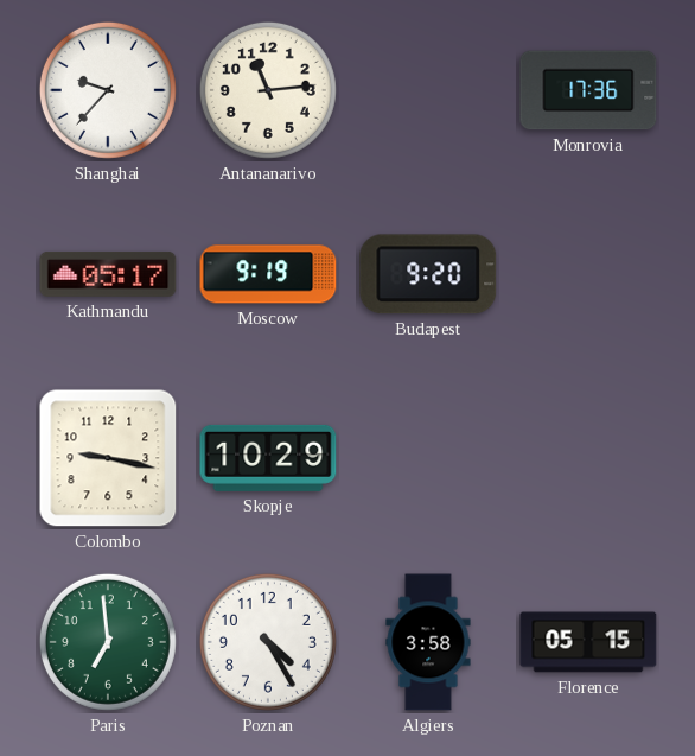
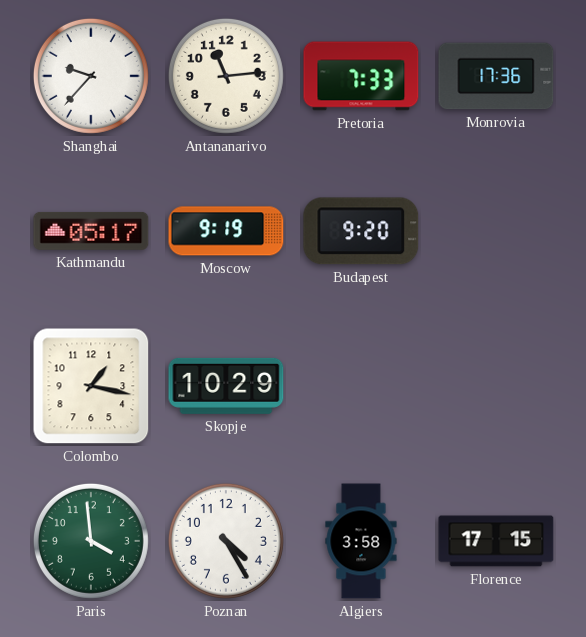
Pretoria: none -> 7:33 (361, 76)
Colombo: 9:17 -> 1:17 (91, 386)
Paris: 6:59 -> 3:59 (91, 541)
Florence: 05:15 -> 17:15 (496, 541)
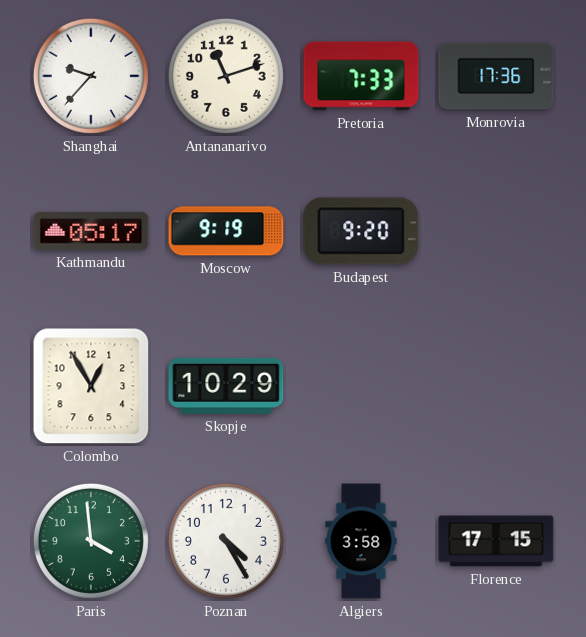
Antananarivo: 11:14 -> 11:12 (226, 76)
Colombo: 1:17 -> 12:55 (91, 386)
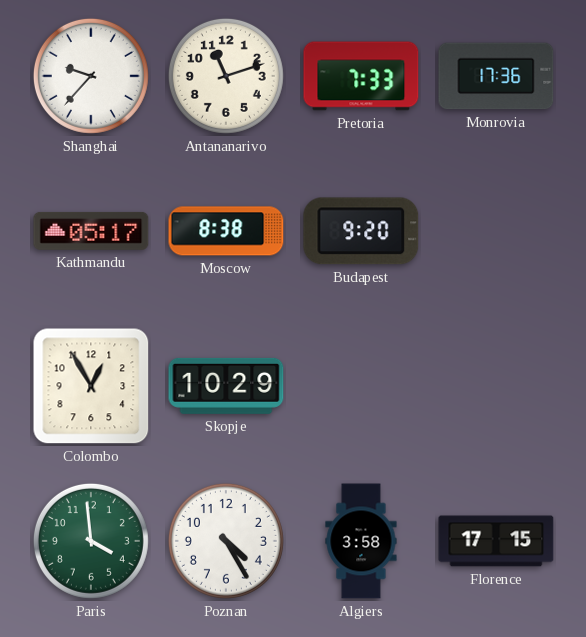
Moscow: 9:19 -> 8:38 (226, 231)
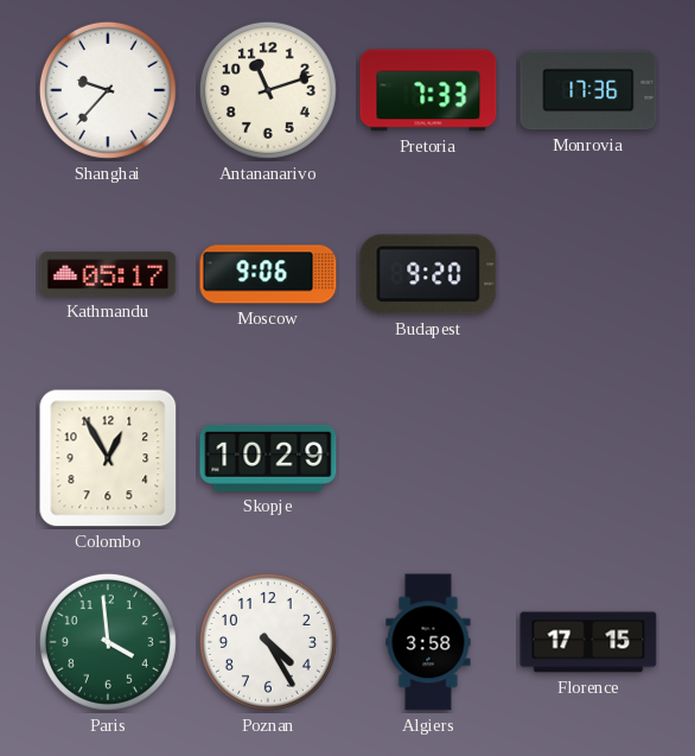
Moscow: 8:38 -> 9:06 (268, 274)
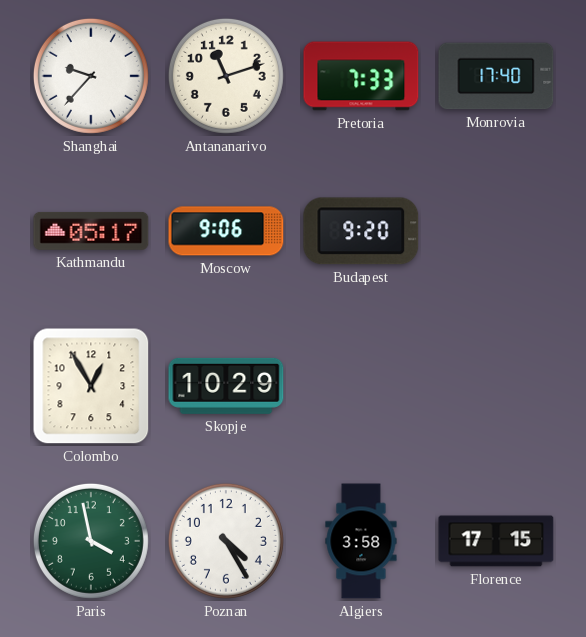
Monrovia: 17:36 -> 17:40 (496, 76)
Paris: 3:59 -> 3:58 (91, 541)
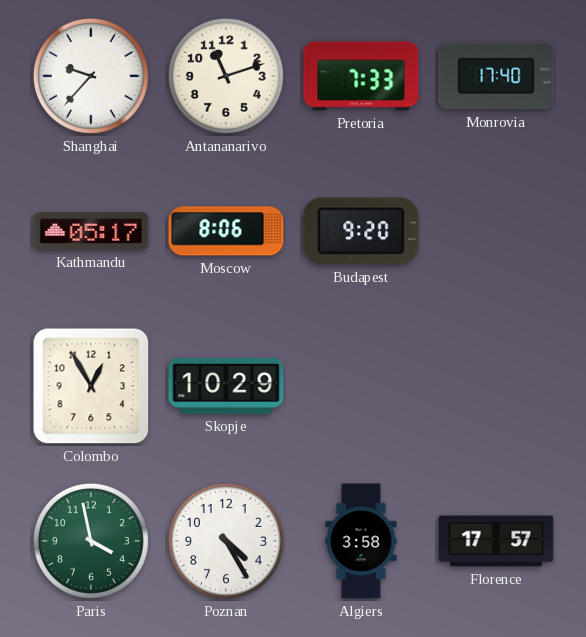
Moscow: 9:06 -> 8:06 (226, 231)
Florence: 17:15 -> 17:57 (496, 541)
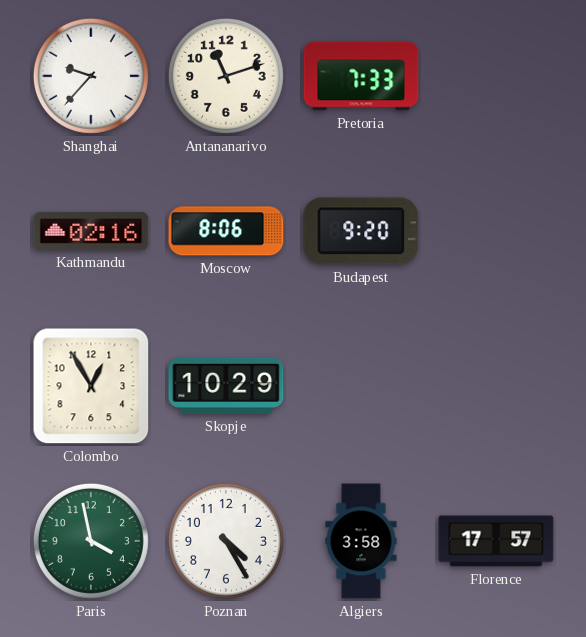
Monrovia: 17:40 -> none (496, 76)
Kathmandu: 05:17 -> 02:16 (91, 231)
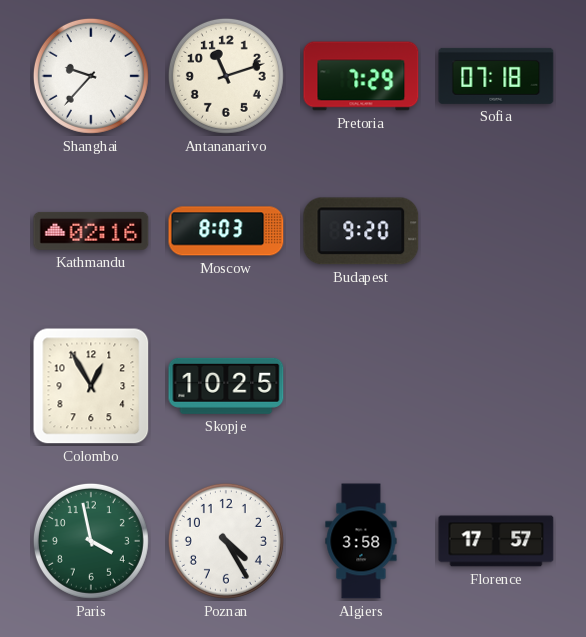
Pretoria: 7:33 -> 7:29 (361, 76)
Sofia: none -> 07:18 (496, 76)
Moscow: 8:06 -> 8:03 (226, 231)
Skopje: 10:29 -> 10:25 (226, 386)
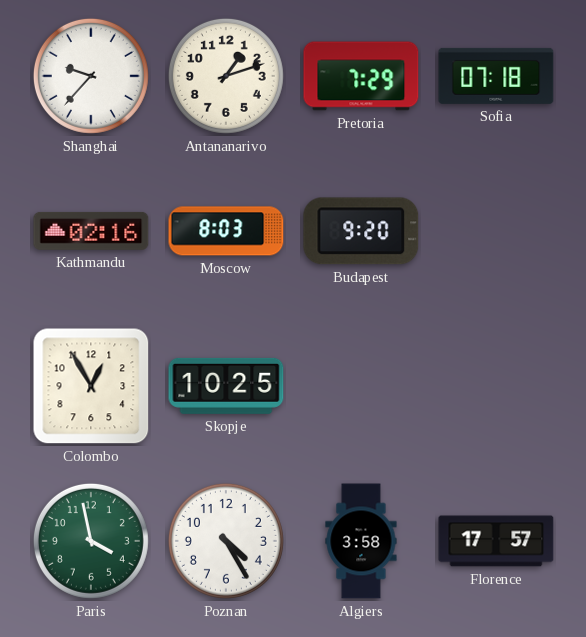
Antananarivo: 11:12 -> 1:12 (226, 76)
